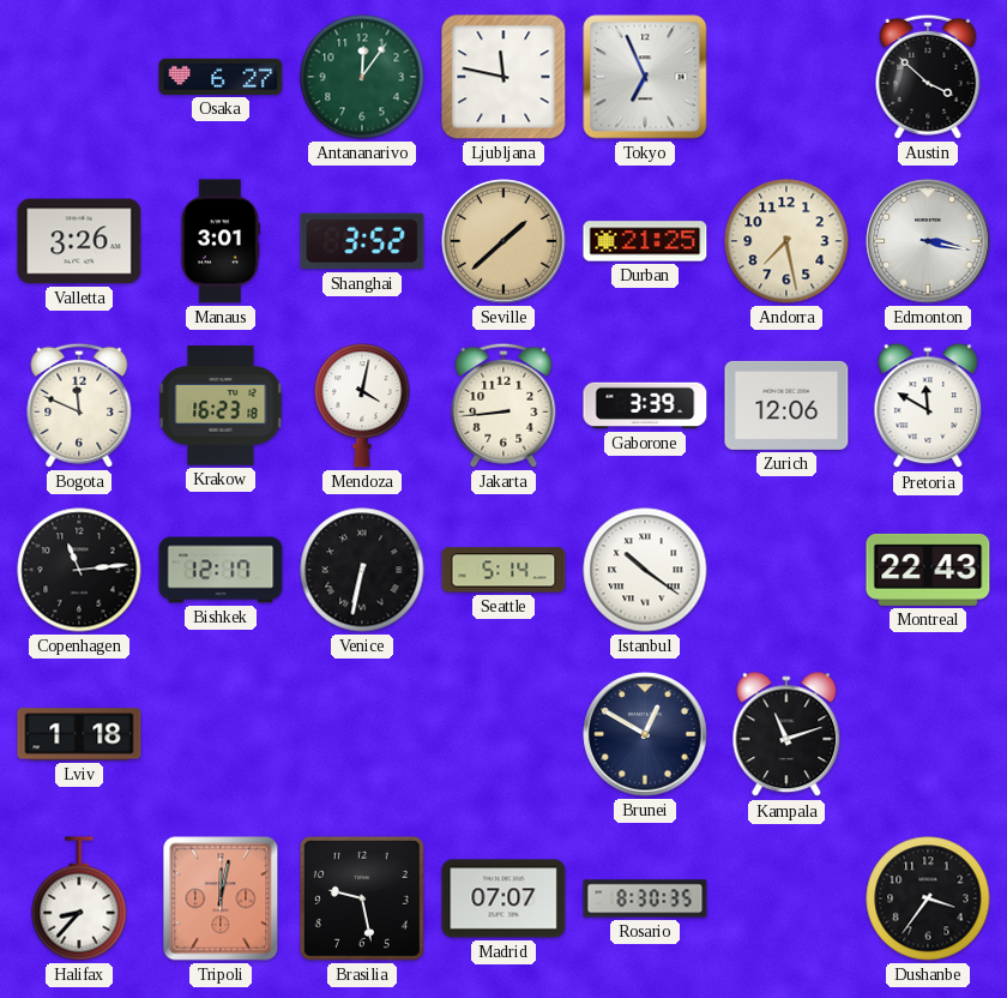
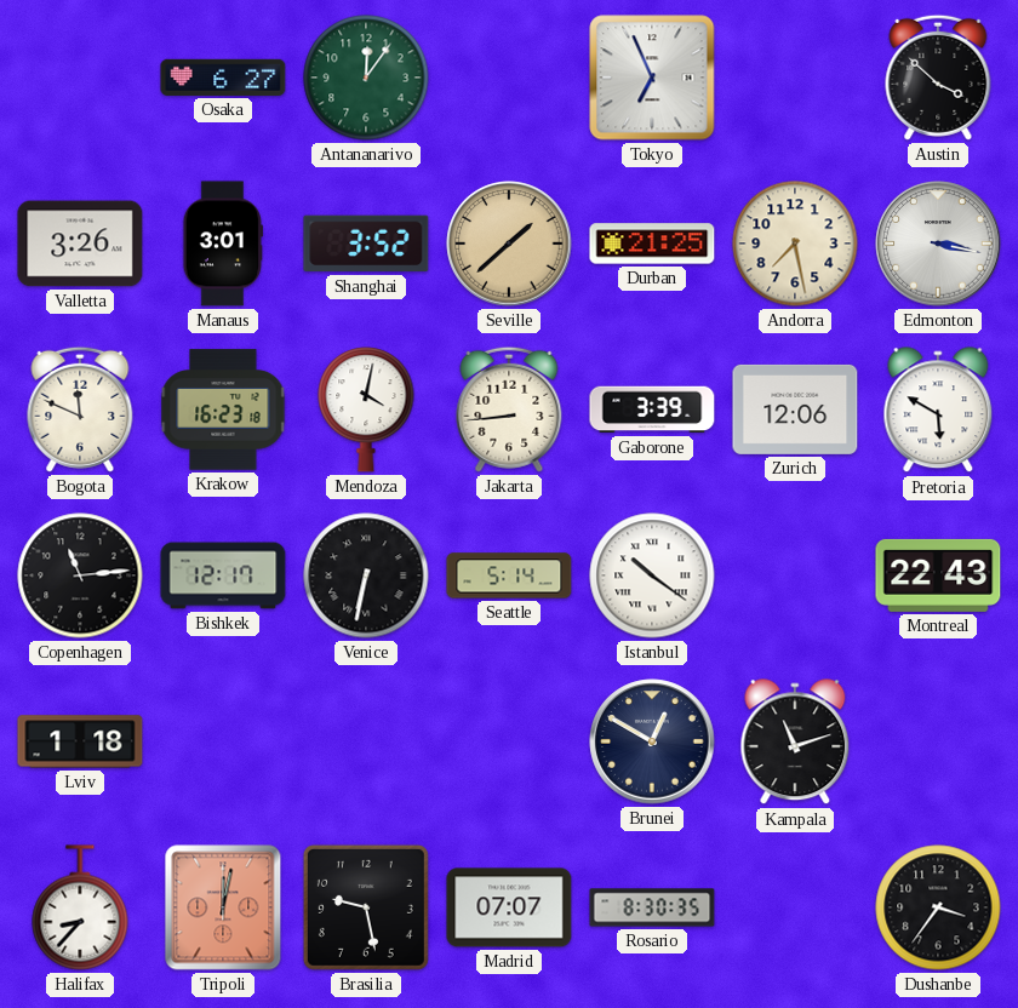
Ljubljana: 11:47 -> none (503, 77)
Pretoria: 11:50 -> 5:50 (938, 411)
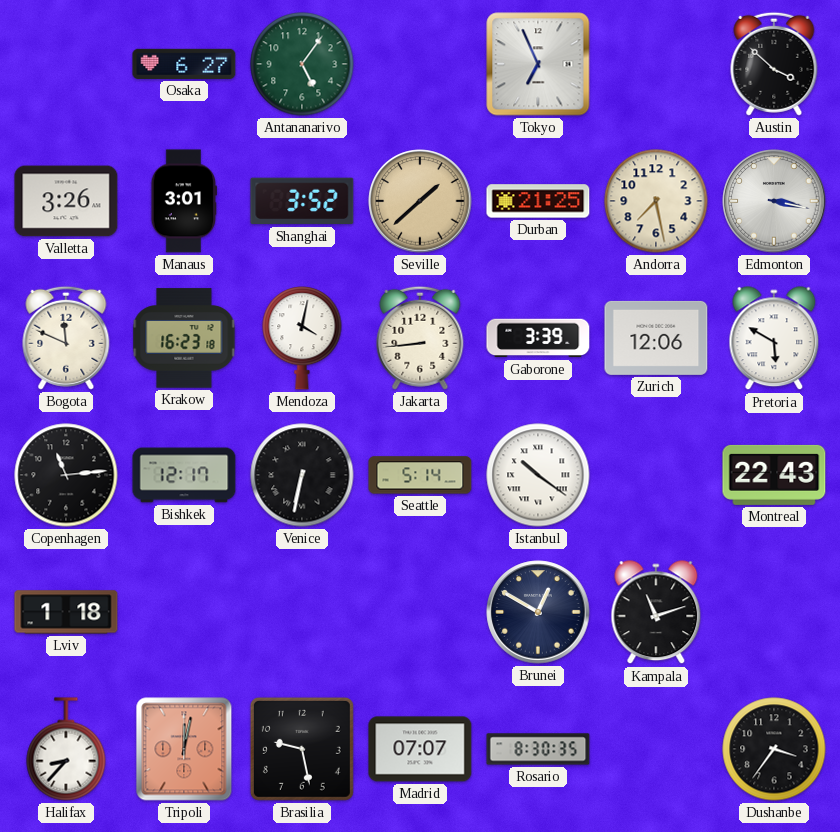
Antananarivo: 12:06 -> 5:06 (302, 64)
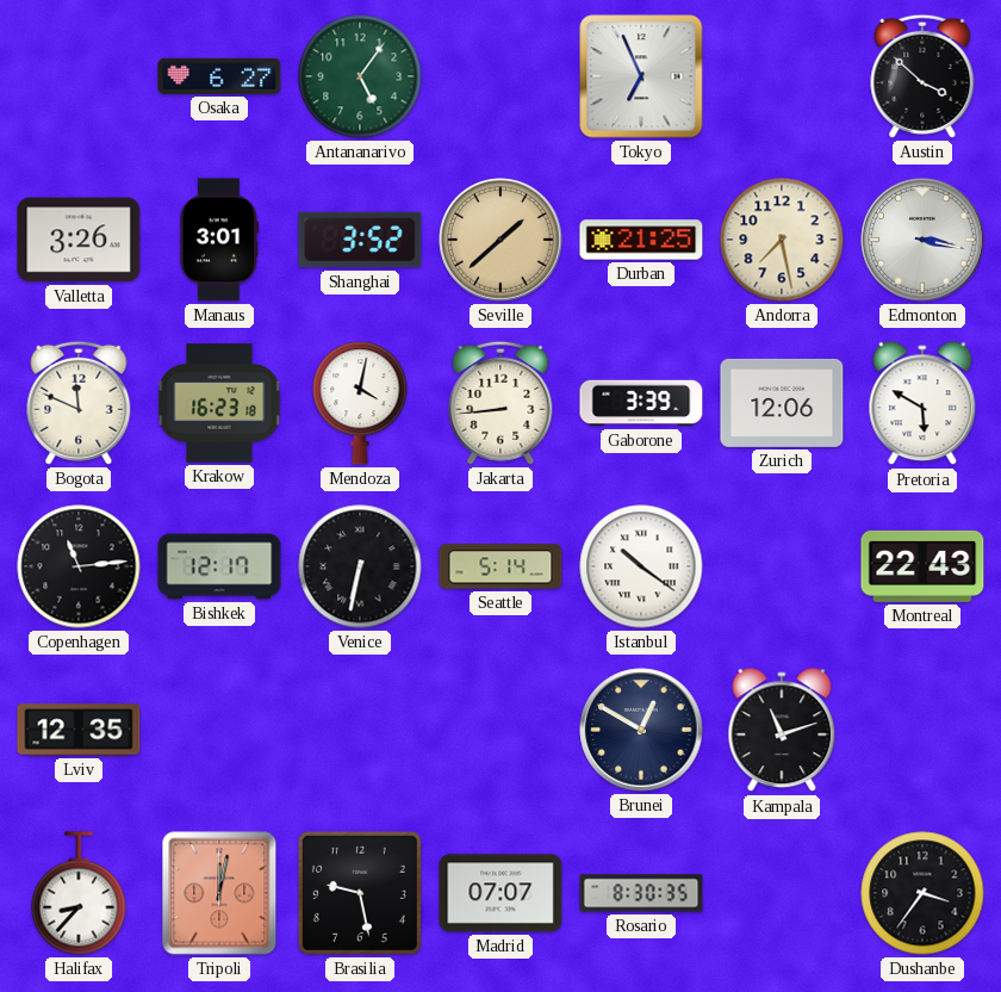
Lviv: 1:18 -> 12:35 (79, 730)
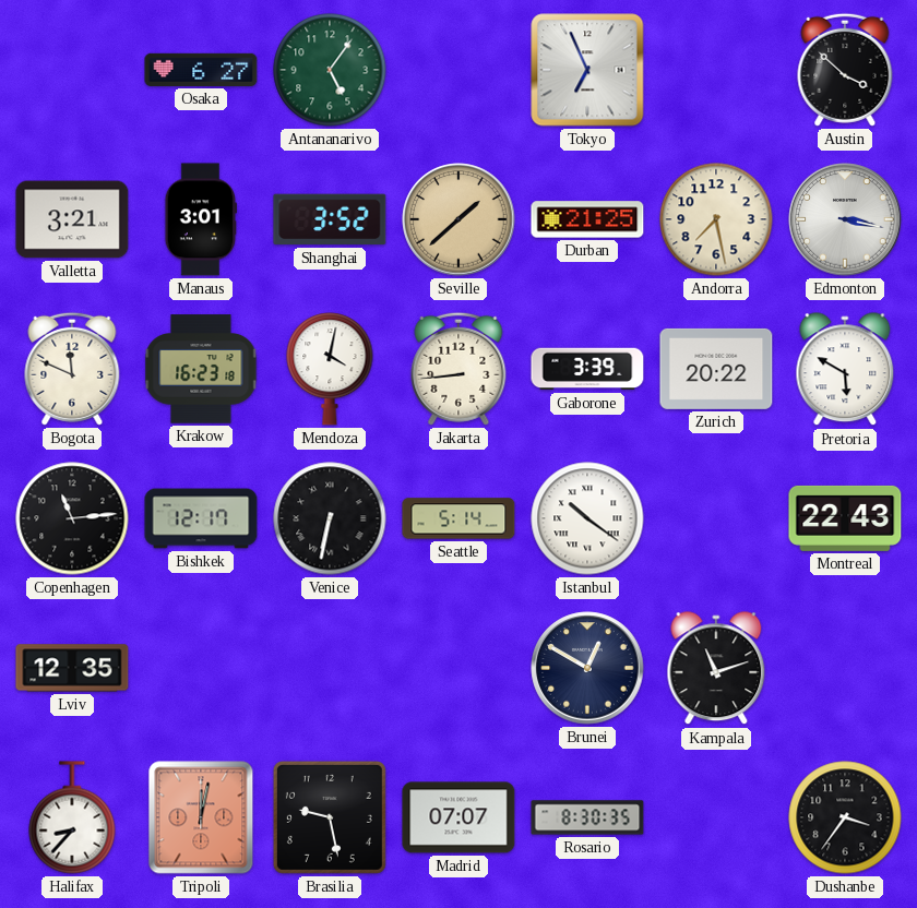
Valletta: 3:26 -> 3:21 (72, 219)
Zurich: 12:06 -> 20:22 (716, 369)
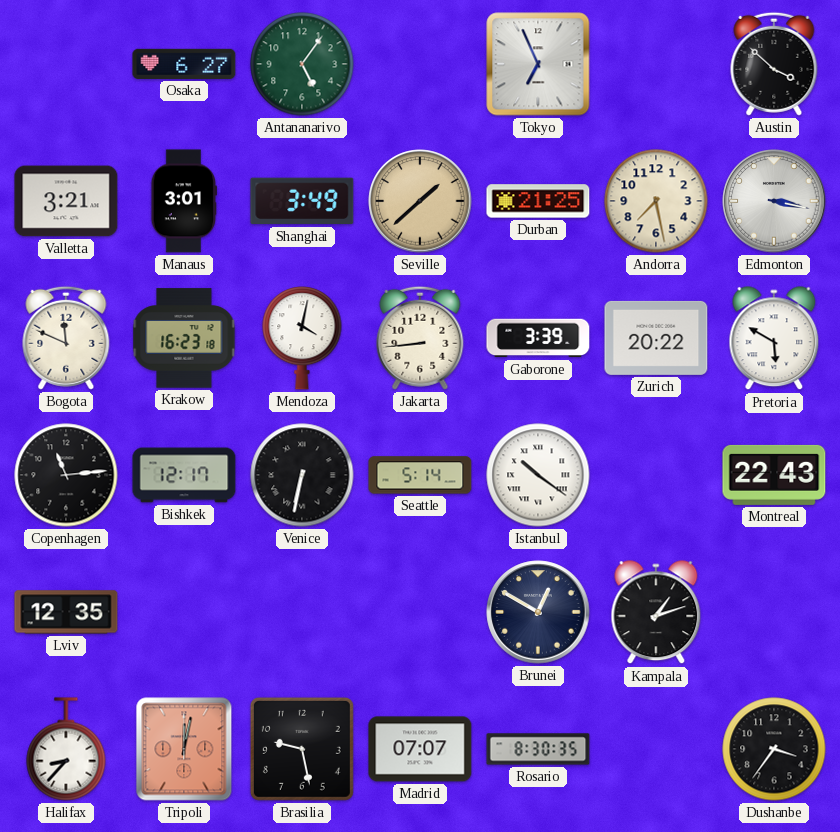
Shanghai: 3:52 -> 3:49 (302, 201)
Kampala: 11:12 -> 1:12 (656, 613)
